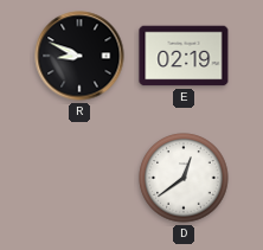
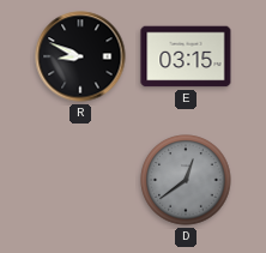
E: 02:19 -> 03:15 (186, 56)
D dial: white -> grey (186, 180)
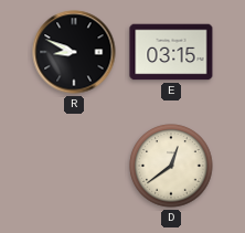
D dial: grey -> cream (171, 166)
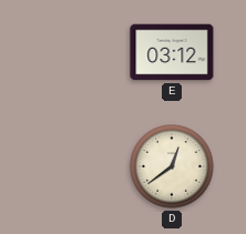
R: 8:49 -> none (74, 52)
E: 03:15 -> 03:12 (172, 52)
